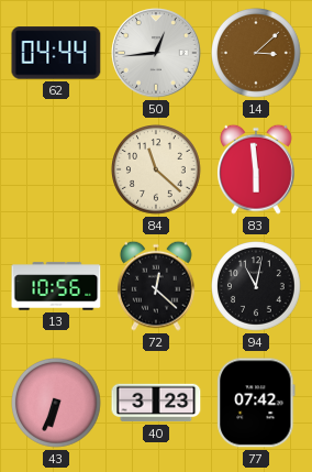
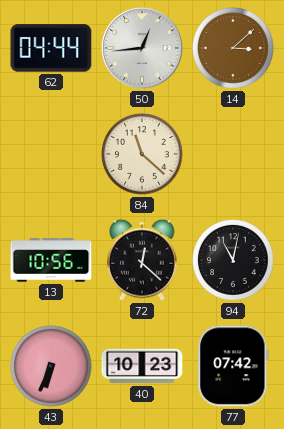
83: 5:59 -> none (256, 169)
40: 3:23 -> 10:23 (142, 366)
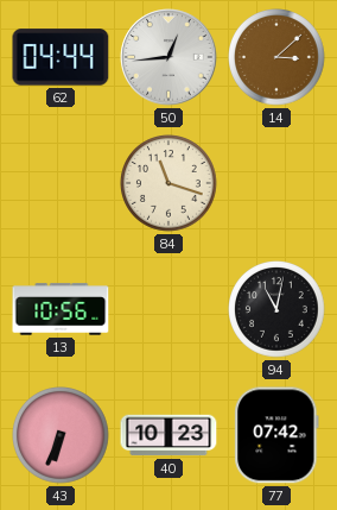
84: 11:22 -> 11:18 (170, 184)
72: 12:22 -> none (142, 260)
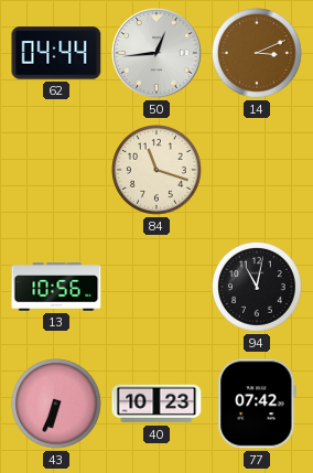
14: 3:08 -> 3:11 (258, 54)
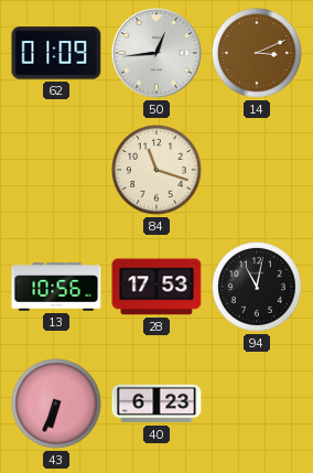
62: 04:44 -> 01:09 (56, 53)
28: none -> 17:53 (156, 287)
40: 10:23 -> 6:23 (156, 404)
77: 07:42 -> none (257, 404)
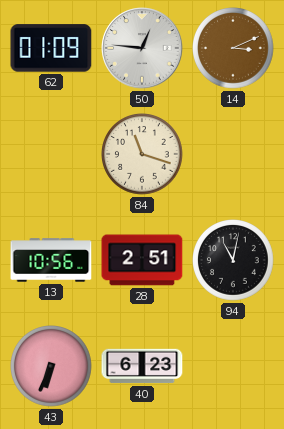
50: 12:44 -> 12:46 (142, 48)
28: 17:53 -> 2:51 (142, 260)
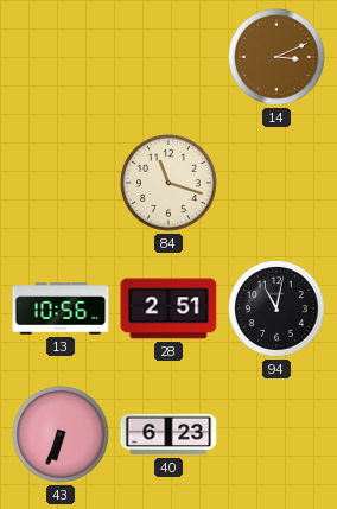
62: 01:09 -> none (51, 48)
50: 12:46 -> none (142, 48)
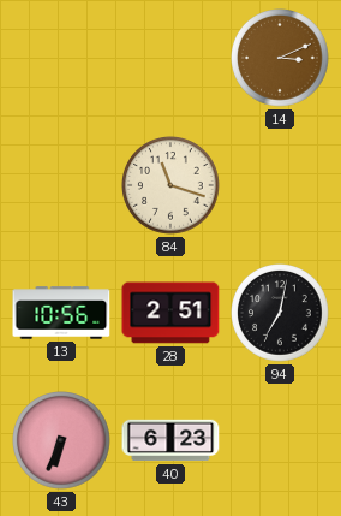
94: 11:02 -> 7:02 (281, 314)
